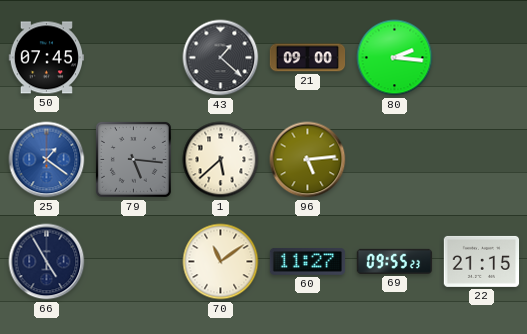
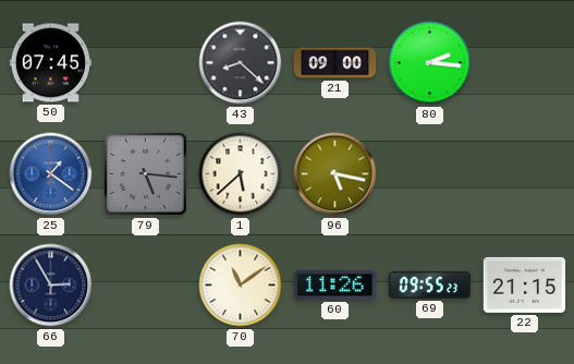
43: 1:22 -> 8:22 (241, 63)
96: 5:14 -> 5:17 (335, 174)
66: 4:55 -> 2:55 (51, 286)
60: 11:27 -> 11:26 (335, 286)
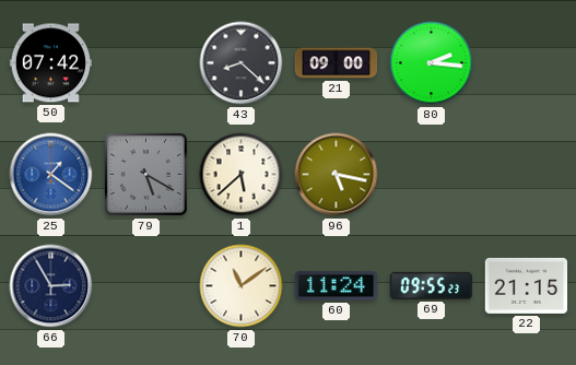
50: 07:45 -> 07:42 (50, 63)
79: 5:16 -> 5:20 (145, 174)
60: 11:26 -> 11:24 (337, 286)
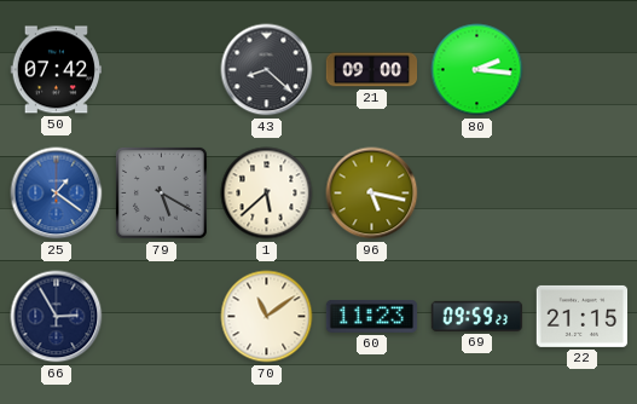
60: 11:24 -> 11:23 (372, 317)
69: 09:55 -> 09:59 (477, 316)
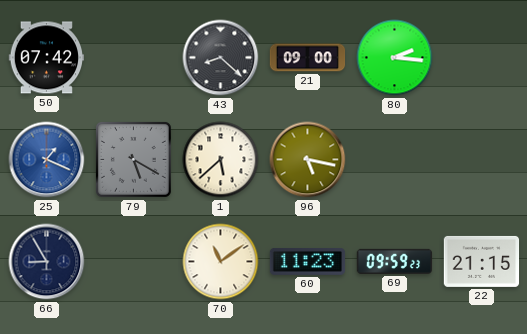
25: 1:21 -> 1:19 (47, 160)
66: 2:55 -> 8:55 (47, 262)
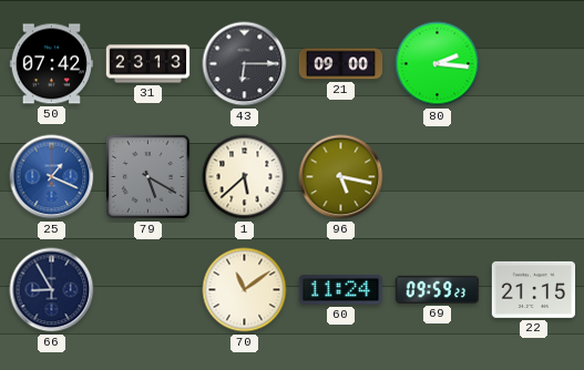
31: none -> 23:13 (148, 64)
43: 8:22 -> 6:15 (245, 64)
60: 11:23 -> 11:24 (341, 290)
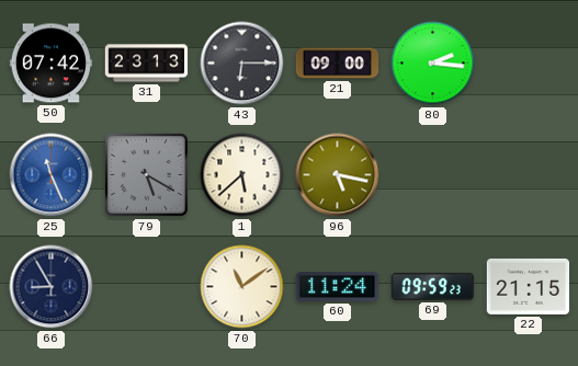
25: 1:19 -> 11:26 (52, 175)
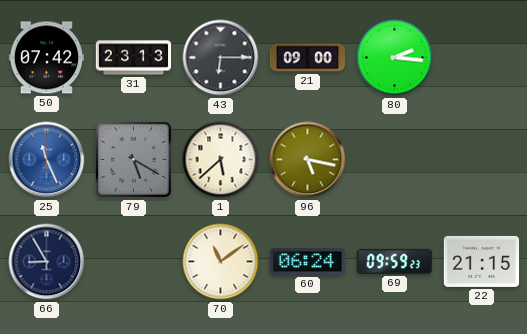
60: 11:24 -> 06:24 (308, 262)
